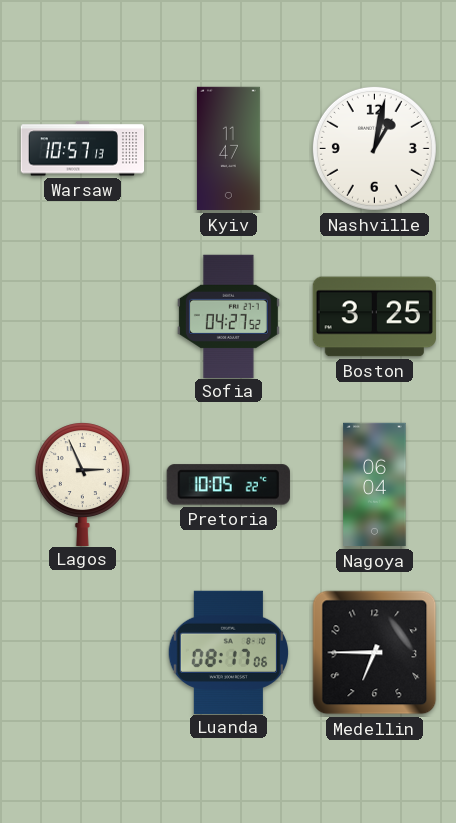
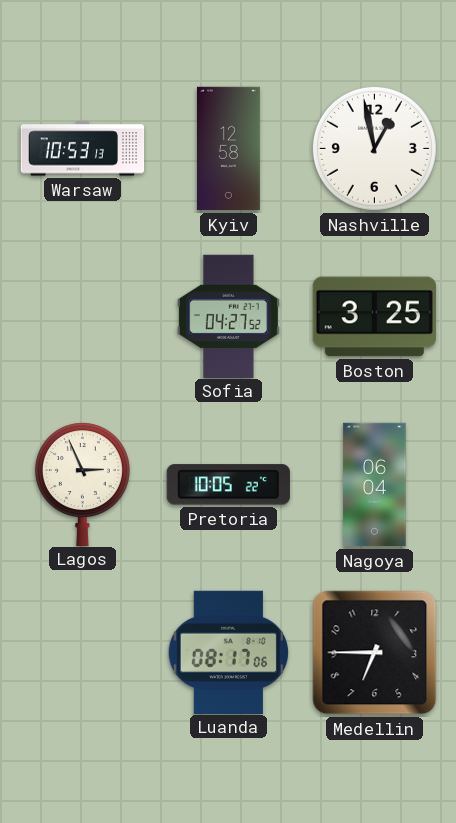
Warsaw: 10:57 -> 10:53 (83, 149)
Kyiv: 11:47 -> 12:58 (228, 149)
Nashville: 1:02 -> 12:58 (374, 148)
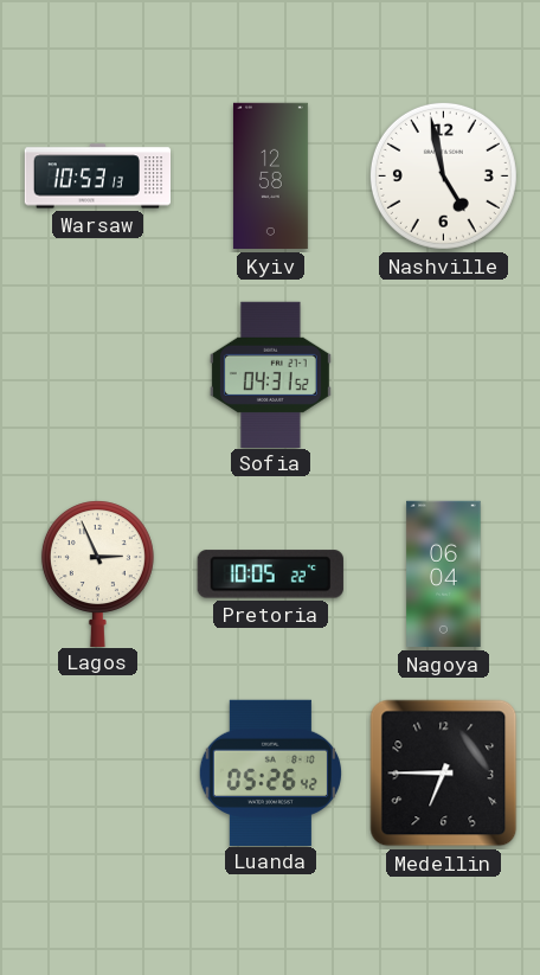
Nashville: 12:58 -> 4:58 (443, 175)
Sofia: 04:27 -> 04:31 (270, 374)
Boston: 3:25 -> none (374, 317)
Luanda: 08:17 -> 05:26 (270, 772)
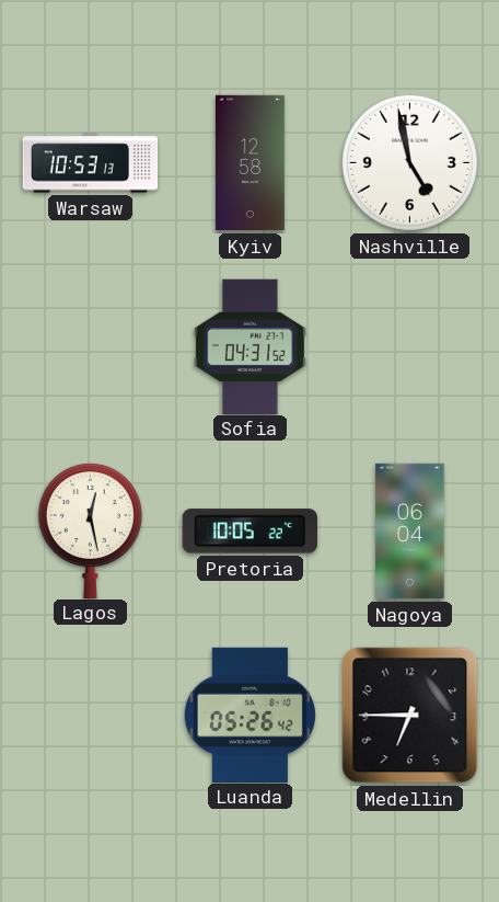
Lagos: 2:56 -> 12:28 (90, 530)
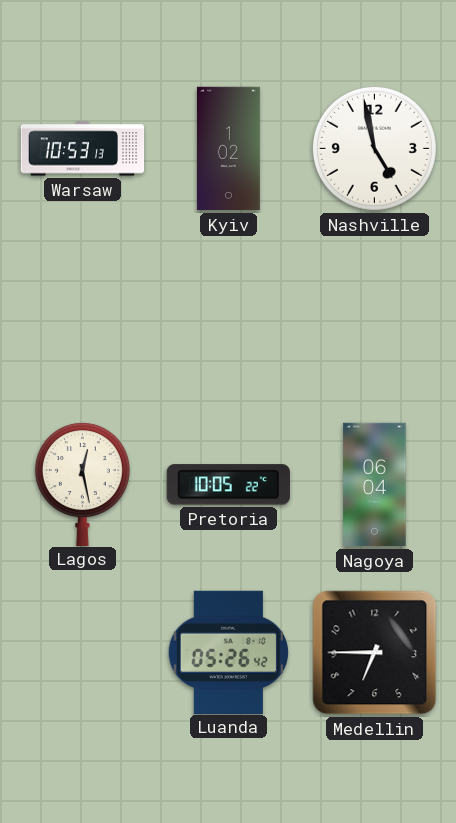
Kyiv: 12:58 -> 1:02 (228, 149)
Sofia: 04:31 -> none (249, 346)
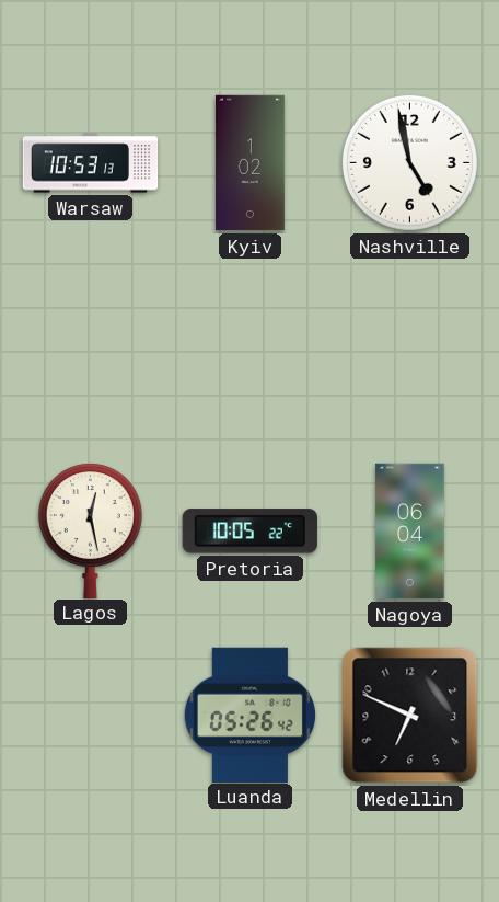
Medellin: 6:45 -> 6:49 (410, 716)
